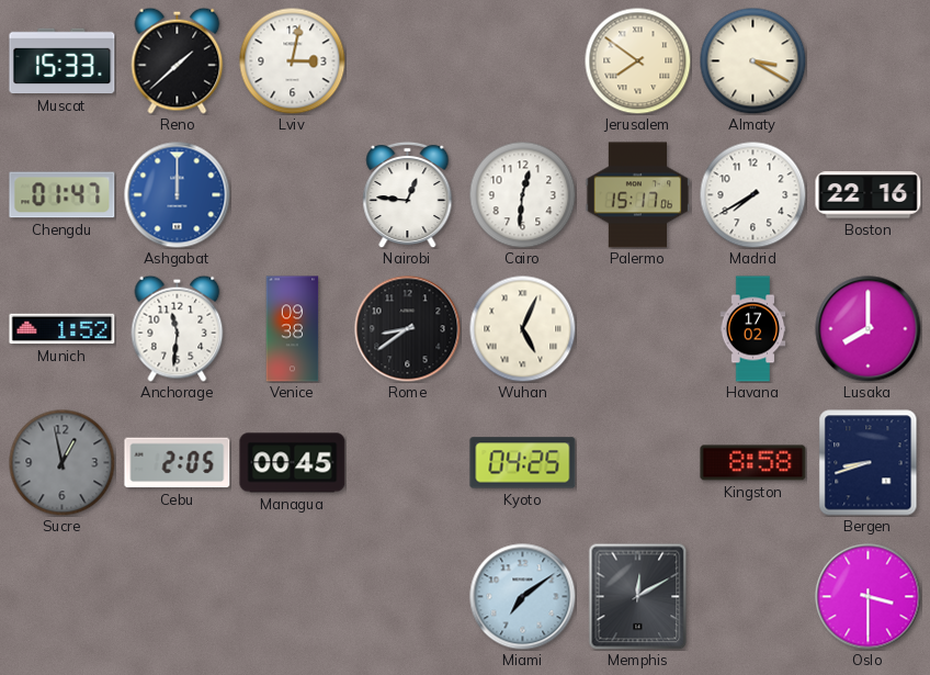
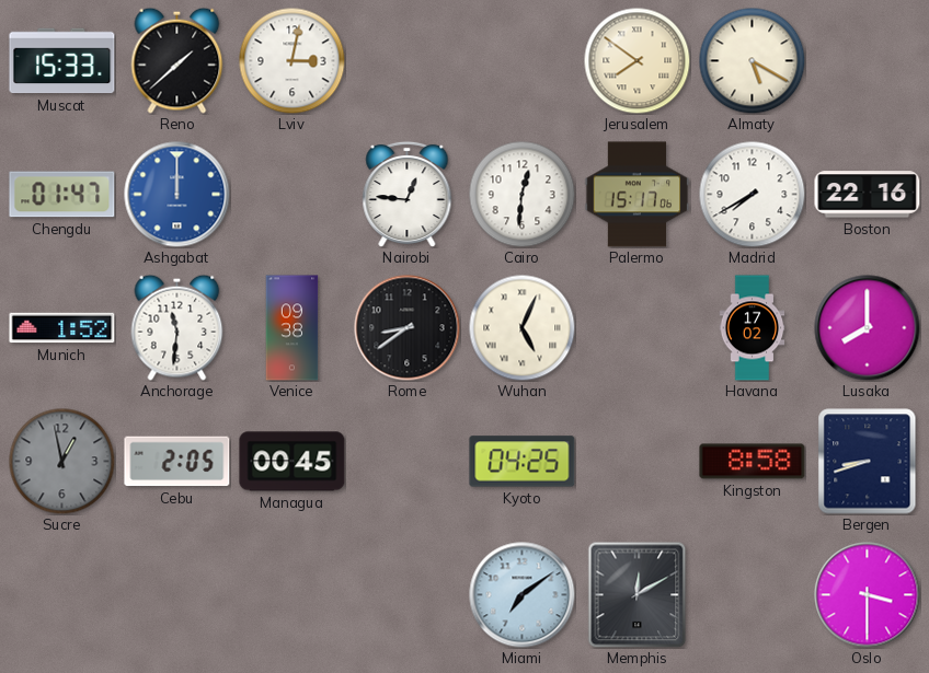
Almaty: 3:20 -> 5:20 (752, 60)
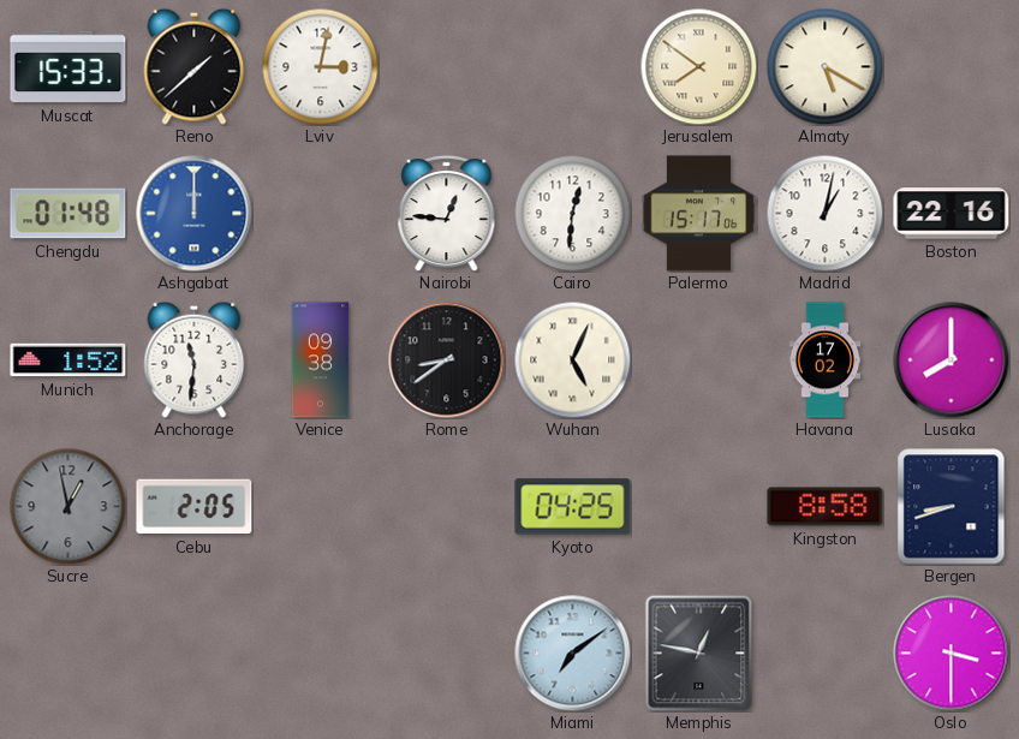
Chengdu: 01:47 -> 01:48 (68, 214)
Madrid: 7:40 -> 1:02 (824, 213)
Managua: 00:45 -> none (293, 462)
Memphis: 12:10 -> 12:47 (699, 652)
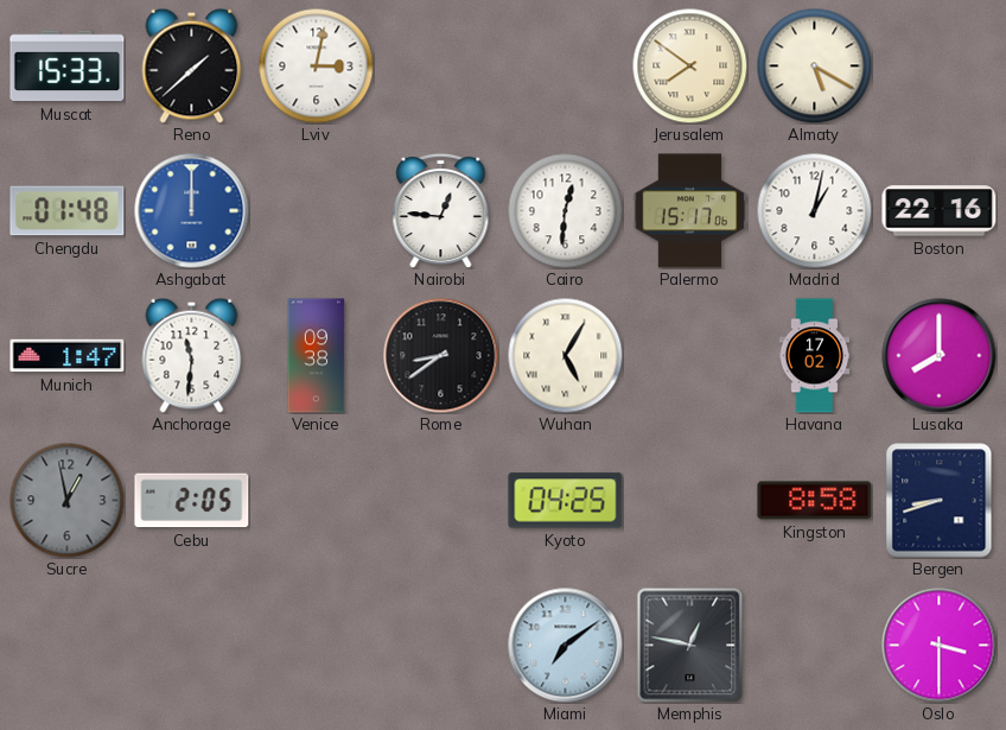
Munich: 1:52 -> 1:47 (68, 356)
Wuhan: 5:04 -> 5:05 (565, 355)
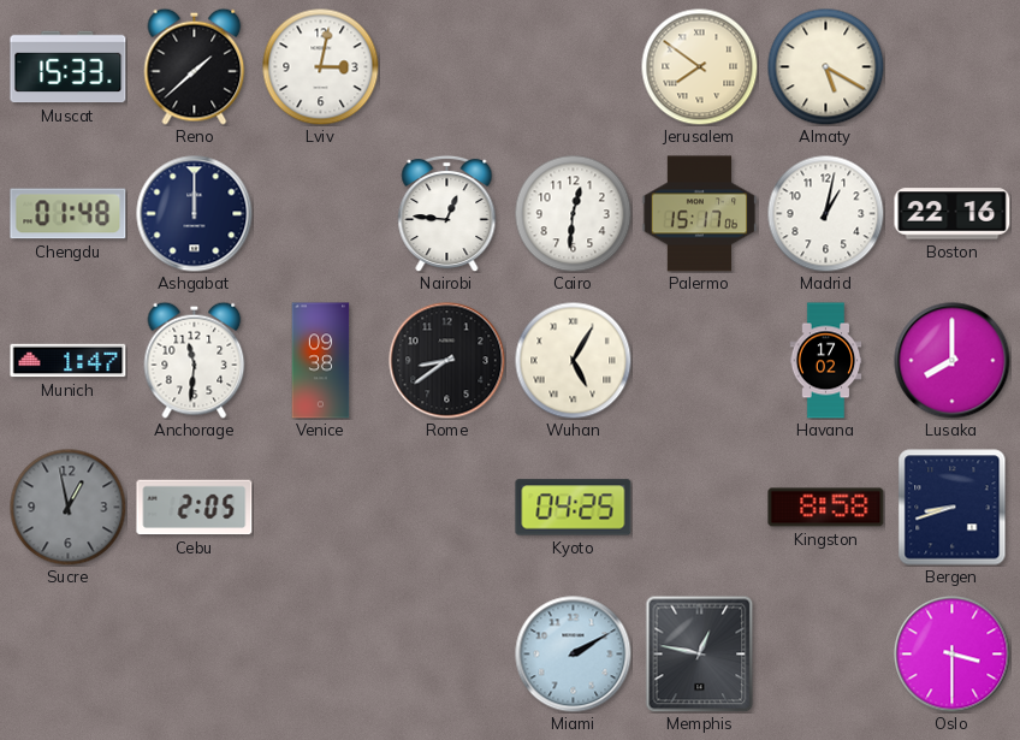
Ashgabat dial: blue -> navy (195, 214)
Miami: 7:09 -> 2:10 (574, 655)
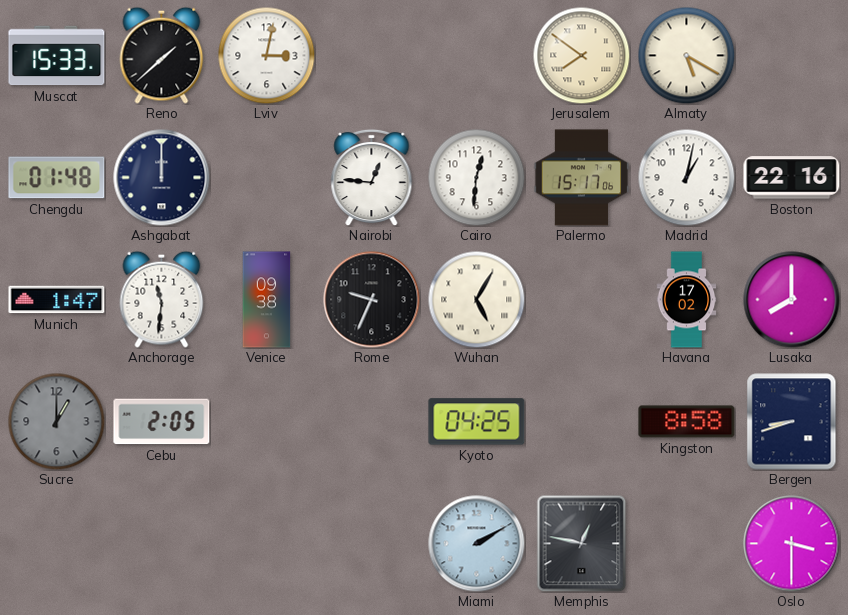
Rome: 8:39 -> 9:34 (372, 300)
Sucre: 12:58 -> 1:00 (56, 421)
